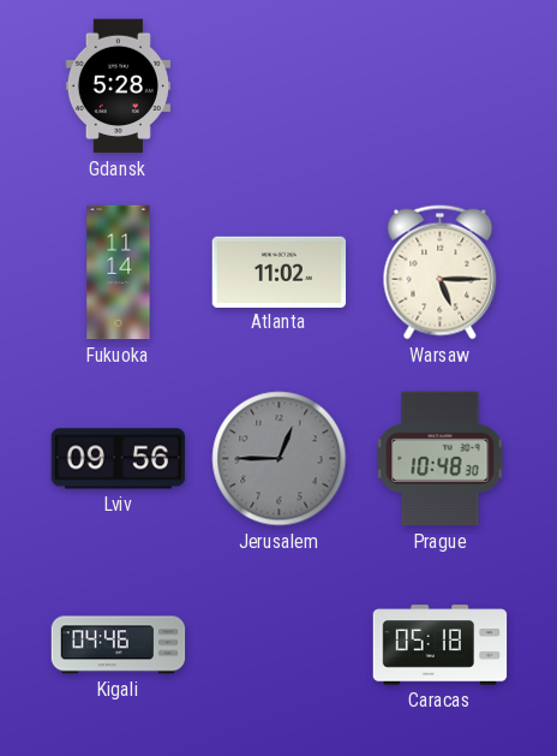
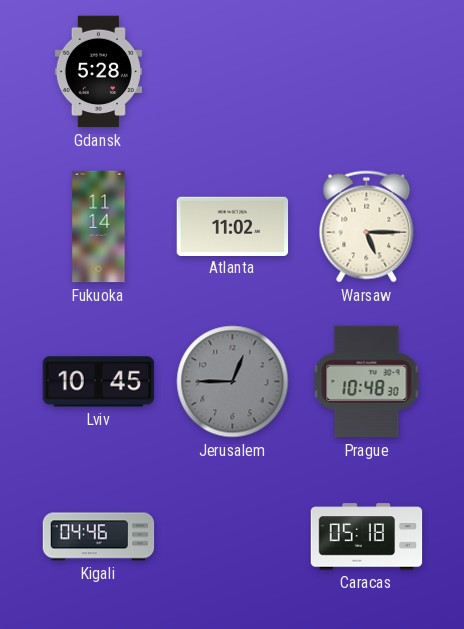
Lviv: 09:56 -> 10:45 (99, 382)
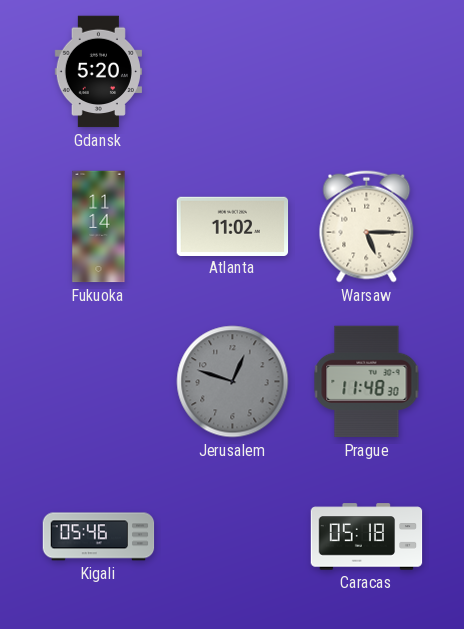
Gdansk: 5:28 -> 5:20 (98, 72)
Lviv: 10:45 -> none (99, 382)
Jerusalem: 12:45 -> 12:48 (233, 382)
Prague: 10:48 -> 11:48 (367, 382)
Kigali: 04:46 -> 05:46 (99, 537)
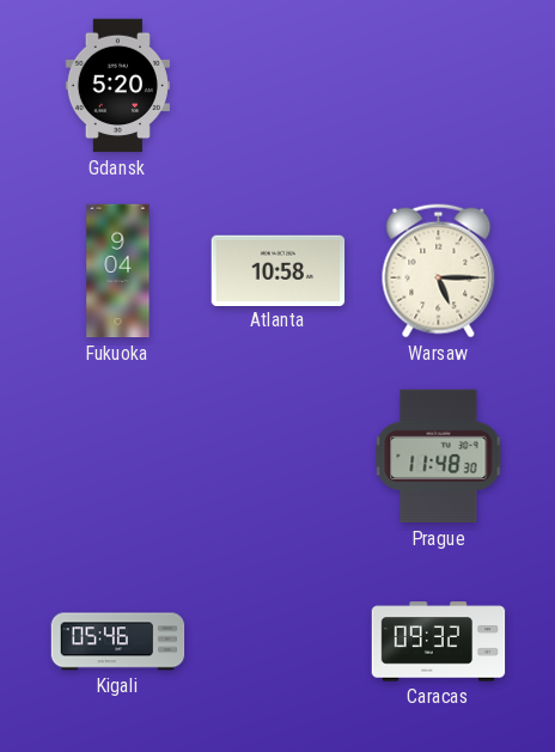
Fukuoka: 11:14 -> 9:04 (118, 271)
Atlanta: 11:02 -> 10:58 (279, 270)
Jerusalem: 12:48 -> none (233, 382)
Caracas: 05:18 -> 09:32 (439, 642)
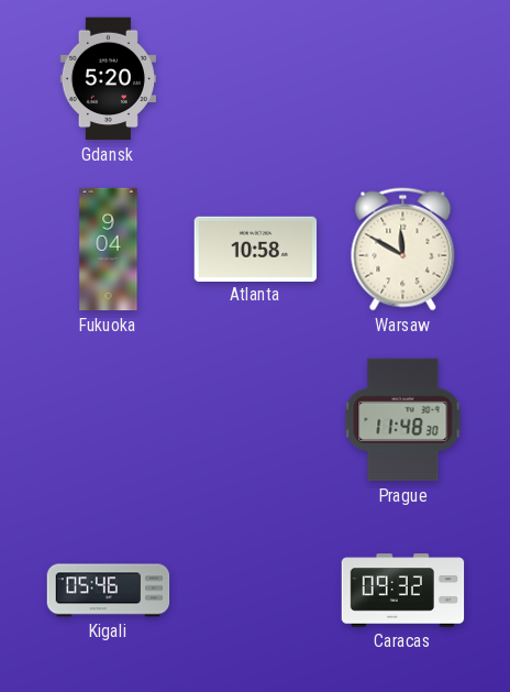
Warsaw: 5:15 -> 11:50 (403, 250)
